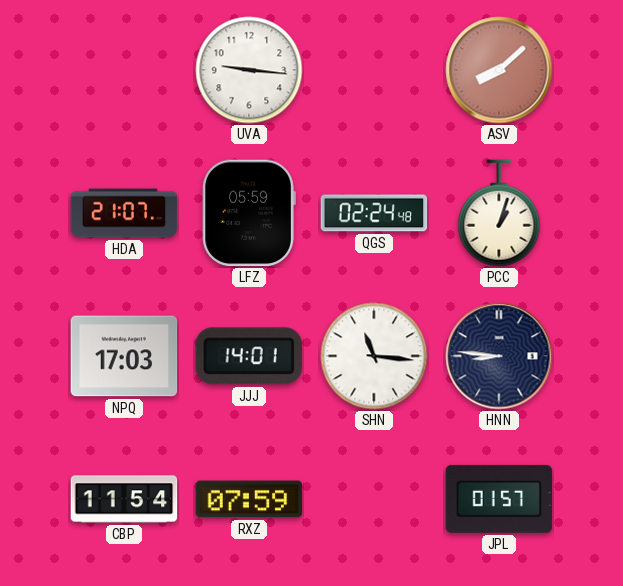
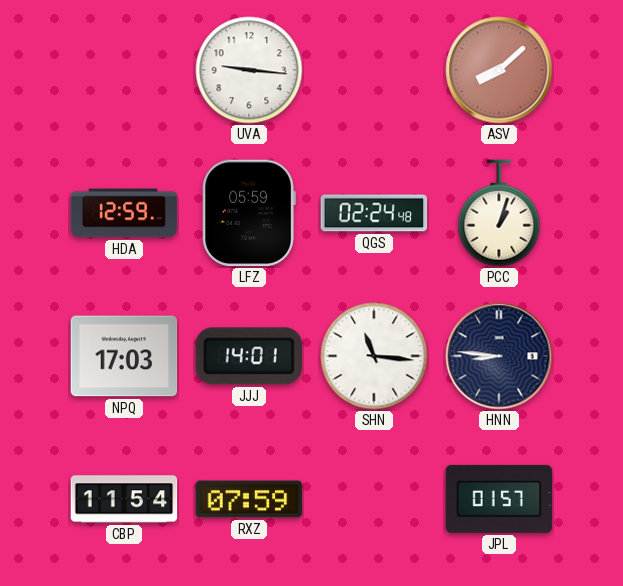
HDA: 21:07 -> 12:59 (124, 213)
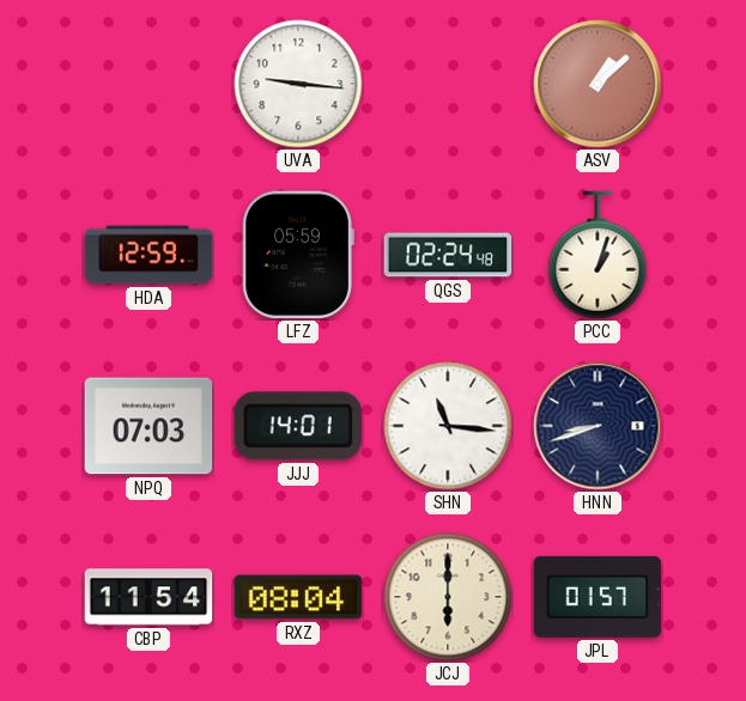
ASV: 8:08 -> 1:08 (598, 84)
NPQ: 17:03 -> 07:03 (148, 426)
HNN: 8:46 -> 8:42 (598, 426)
RXZ: 07:59 -> 08:04 (298, 597)
JCJ: none -> 6:00 (448, 597)
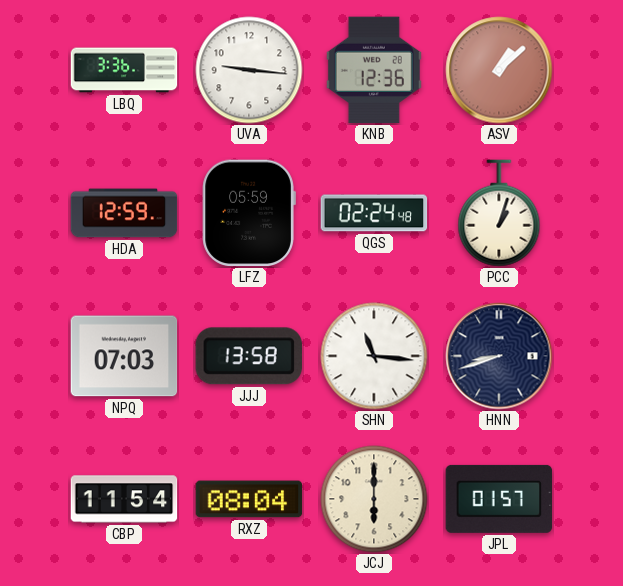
LBQ: none -> 3:36 (124, 70)
KNB: none -> 12:36 (374, 70)
JJJ: 14:01 -> 13:58 (249, 356)
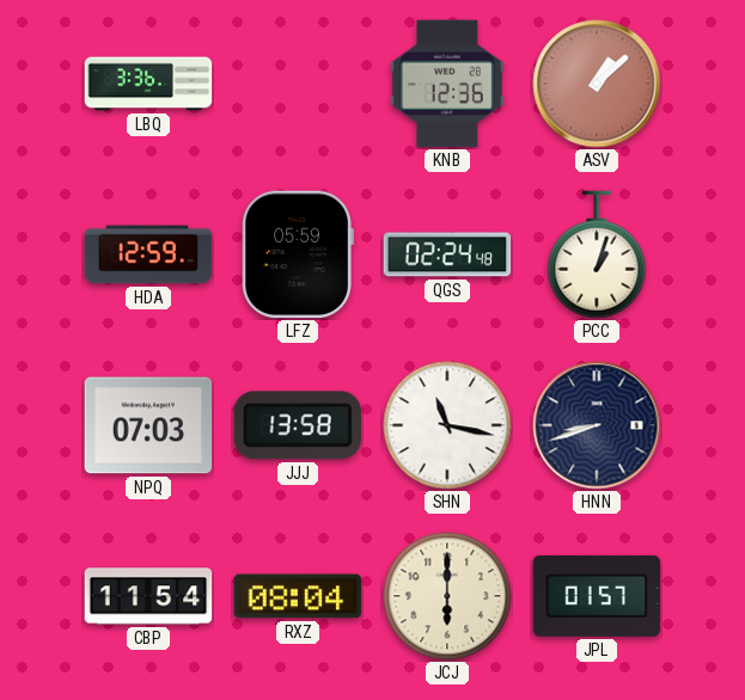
UVA: 9:16 -> none (249, 70)
SHN: 11:16 -> 11:17 (447, 425)
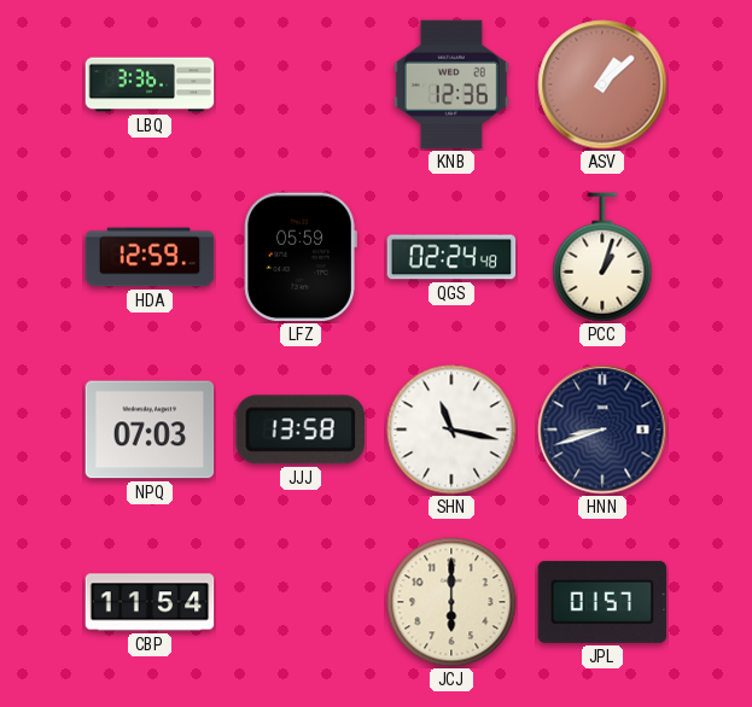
RXZ: 08:04 -> none (298, 596)
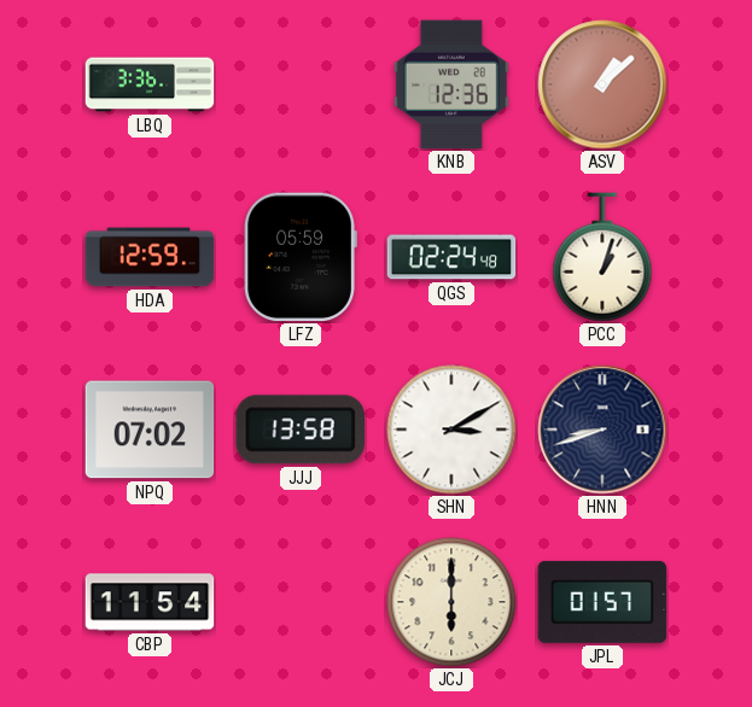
NPQ: 07:03 -> 07:02 (150, 430)
SHN: 11:17 -> 3:10 (451, 430)
